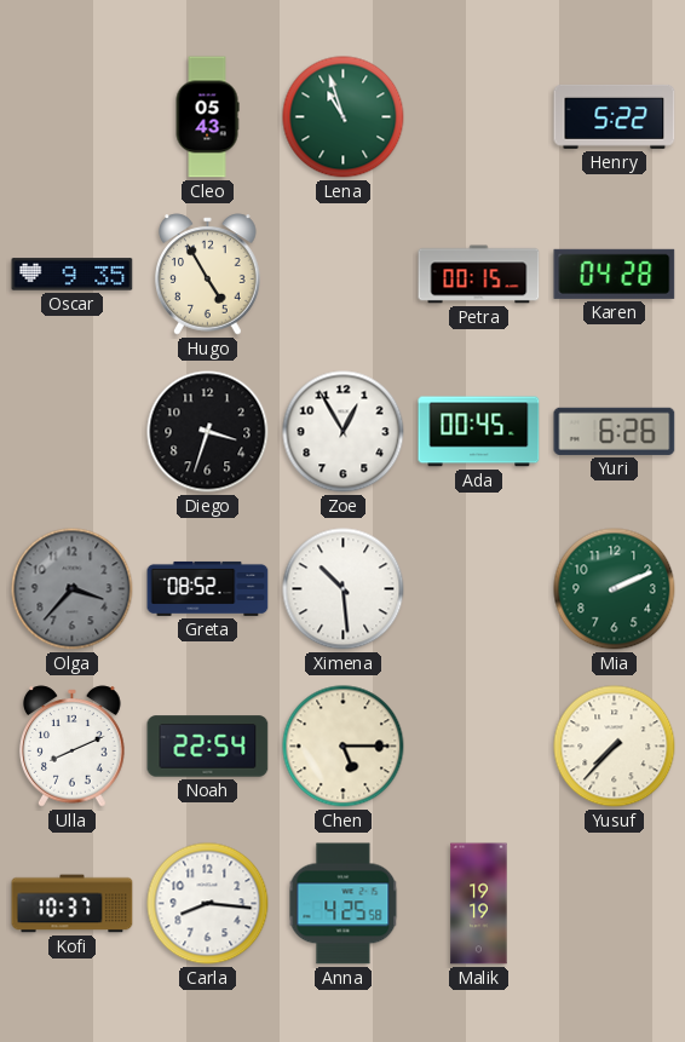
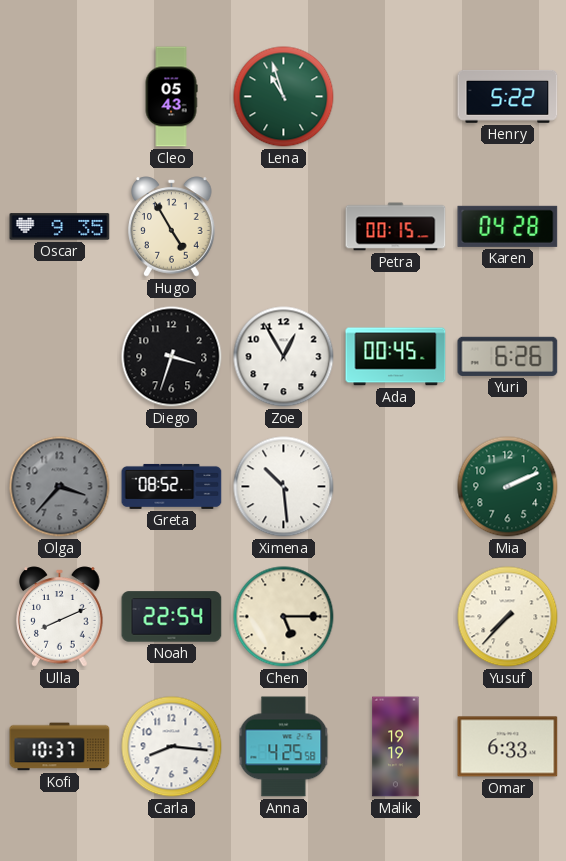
Omar: none -> 6:33 (508, 747)
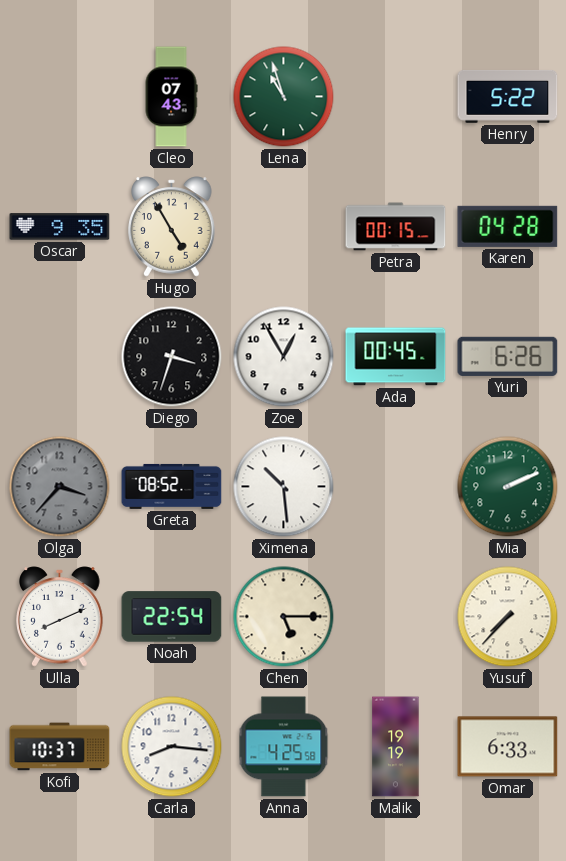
Cleo: 05:43 -> 07:43 (171, 97)
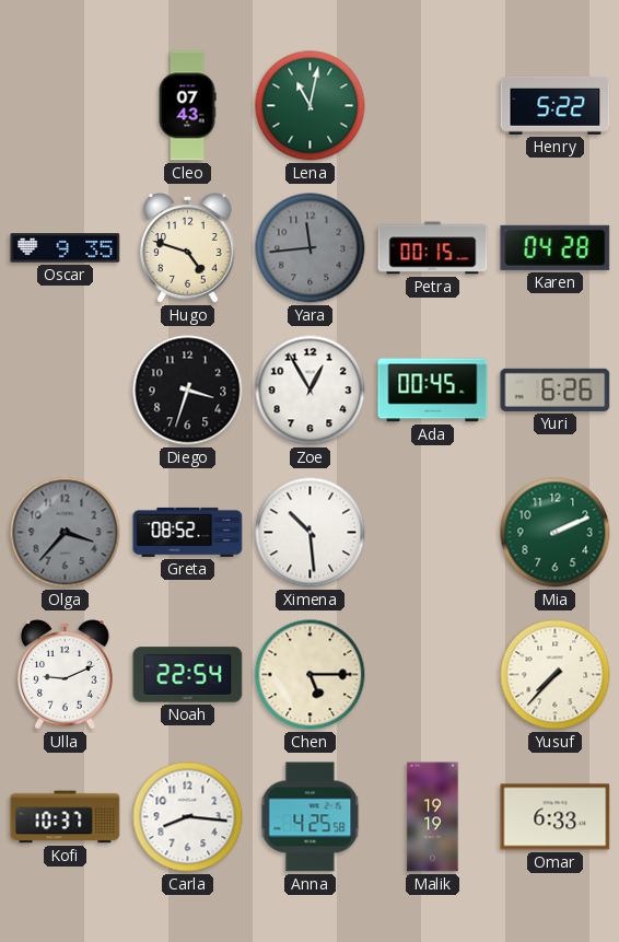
Lena: 10:57 -> 11:02 (311, 106)
Hugo: 4:55 -> 4:48 (188, 248)
Yara: none -> 11:44 (311, 248)
Ulla: 8:11 -> 9:11 (66, 675)
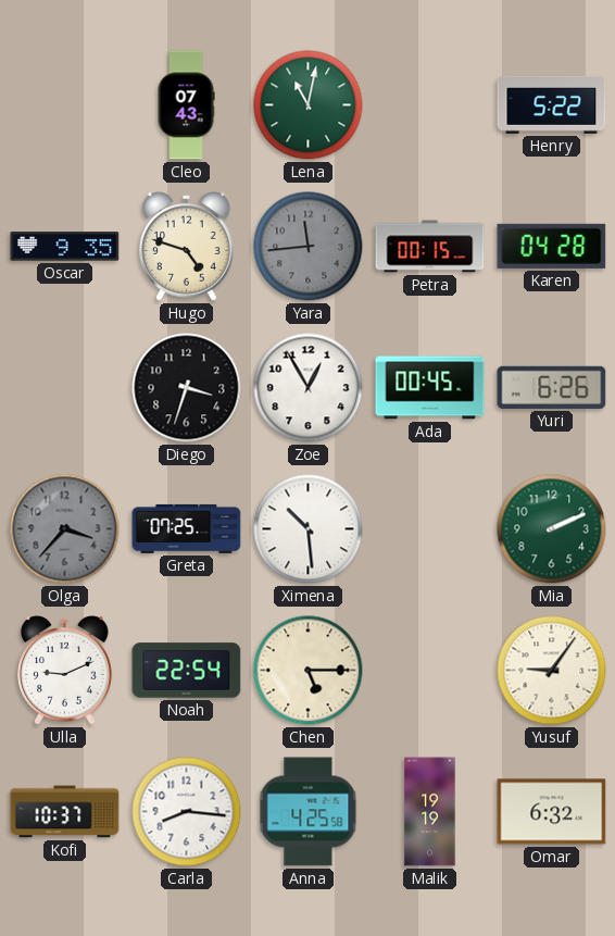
Greta: 08:52 -> 07:25 (187, 528)
Yusuf: 7:37 -> 9:06 (552, 671)
Omar: 6:33 -> 6:32 (552, 812)
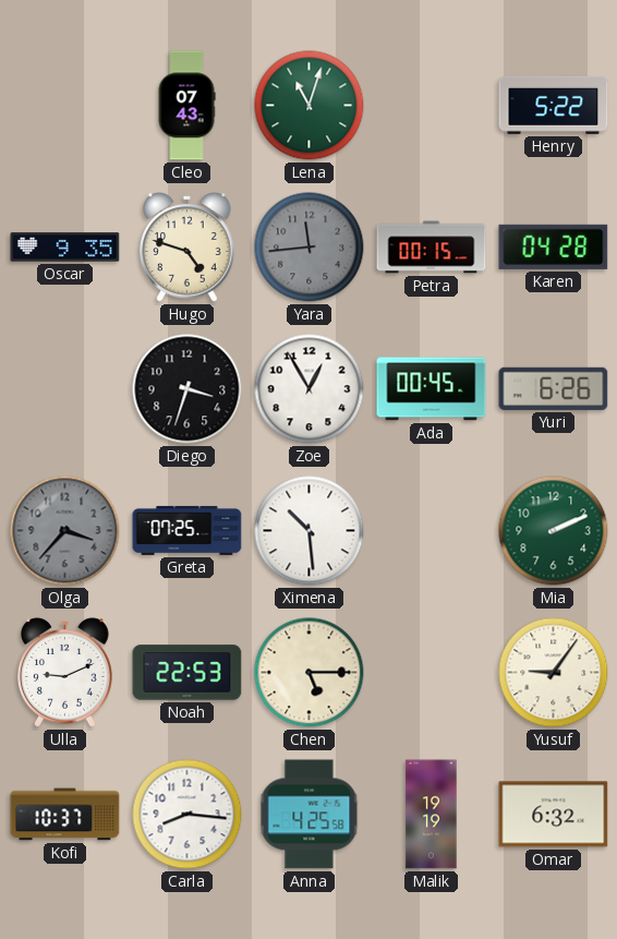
Lena: 11:02 -> 11:03 (310, 106)
Noah: 22:54 -> 22:53 (187, 673)
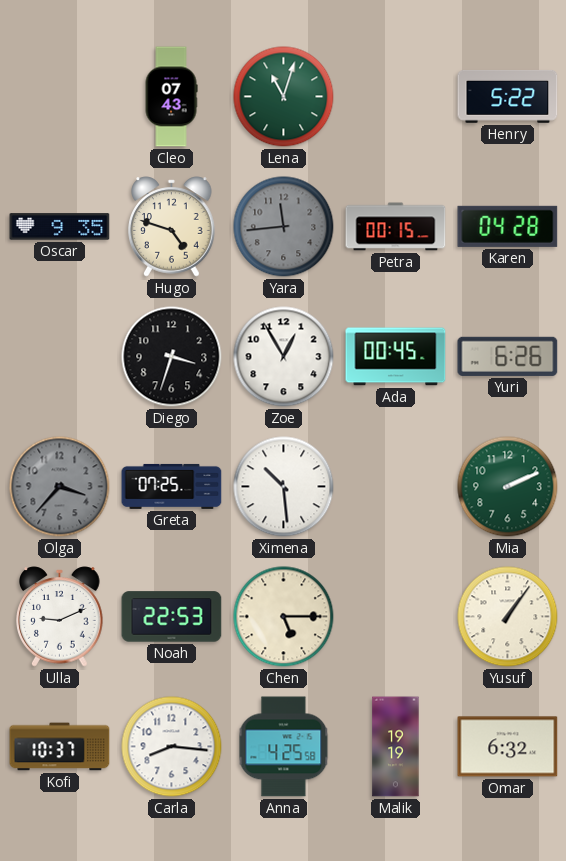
Yusuf: 9:06 -> 1:06 (508, 617)
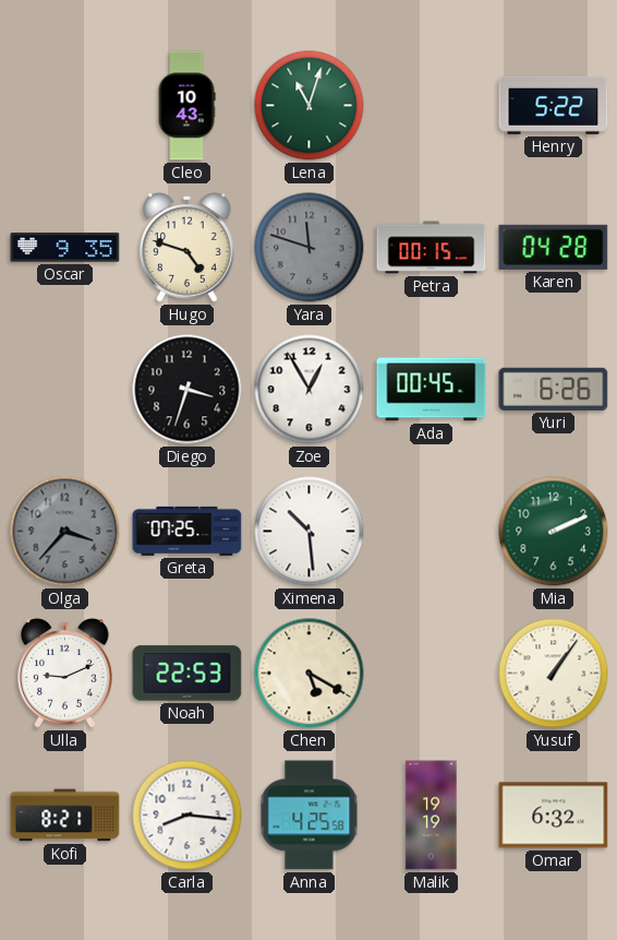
Cleo: 07:43 -> 10:43 (186, 106)
Yara: 11:44 -> 11:48 (310, 248)
Chen: 5:15 -> 5:20 (310, 674)
Kofi: 10:37 -> 8:21 (65, 816)
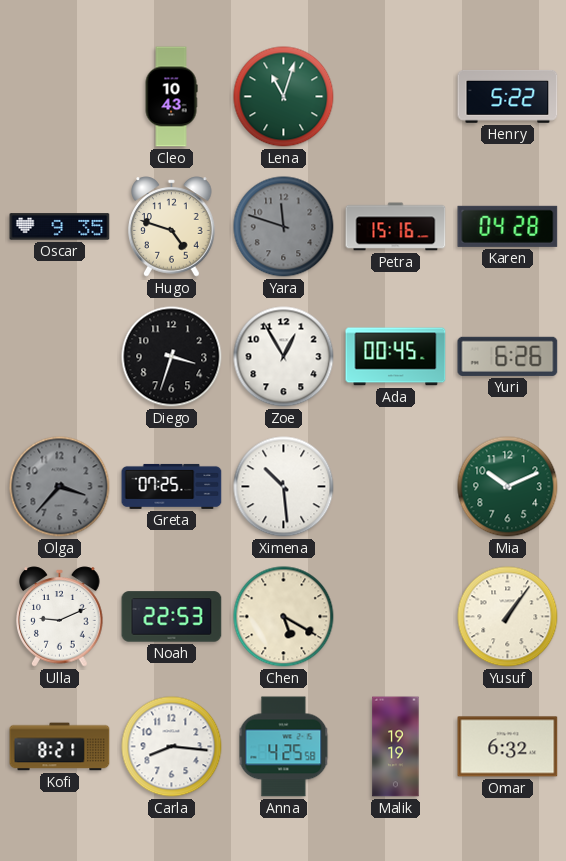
Petra: 00:15 -> 15:16 (396, 227)
Mia: 2:11 -> 10:11 (508, 487)
